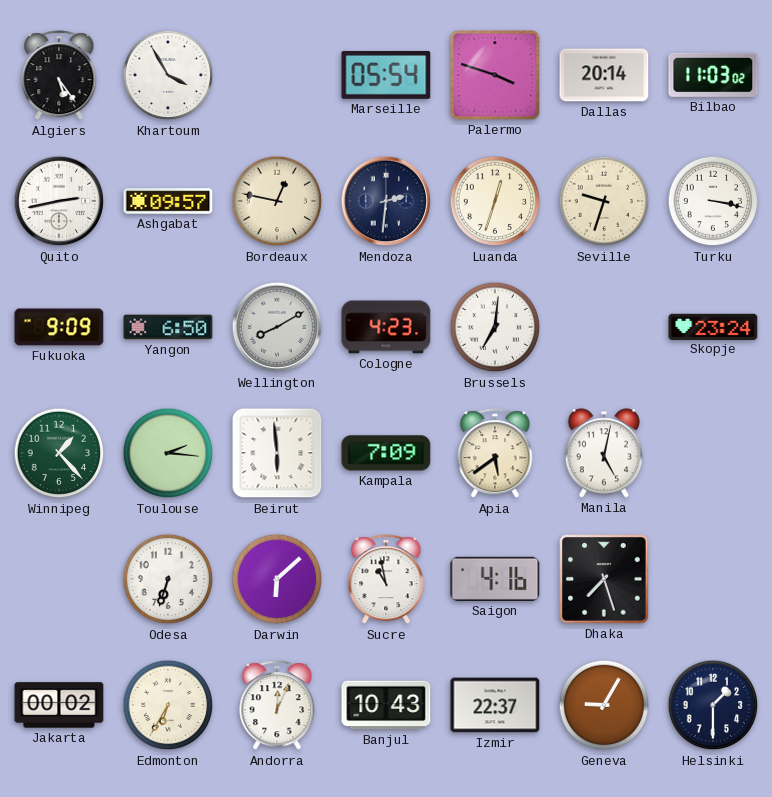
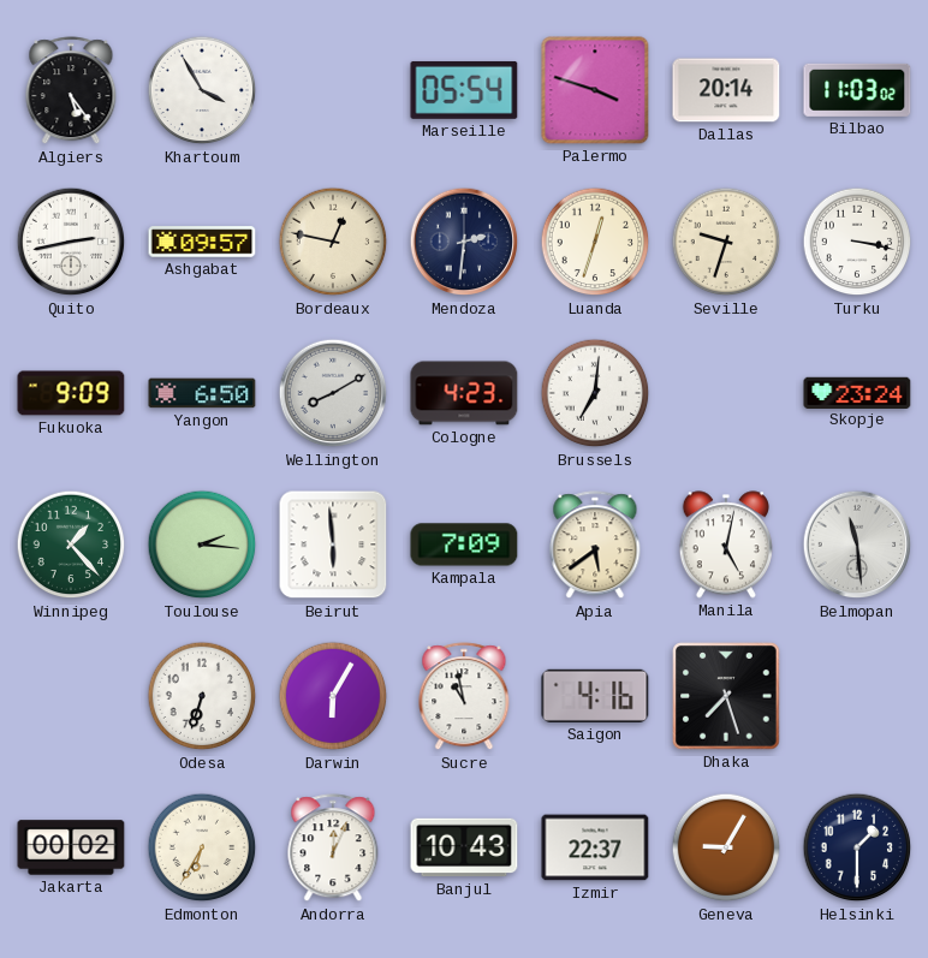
Belmopan: none -> 11:29 (857, 545)
Darwin: 6:08 -> 6:05 (333, 696)
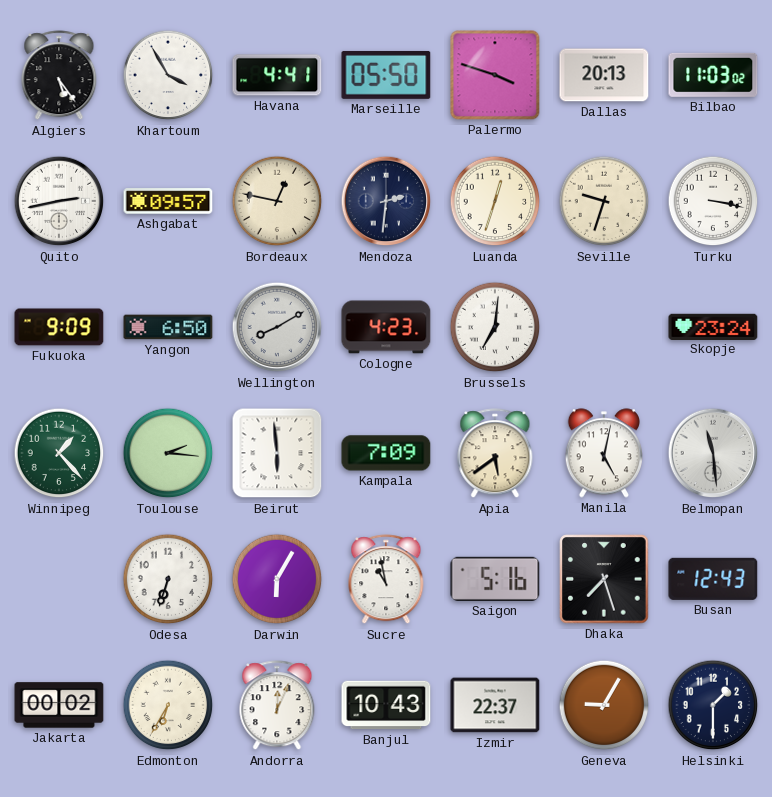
Havana: none -> 4:41 (277, 75)
Marseille: 05:54 -> 05:50 (386, 75)
Dallas: 20:14 -> 20:13 (604, 75)
Saigon: 4:16 -> 5:16 (495, 579)
Busan: none -> 12:43 (713, 579)
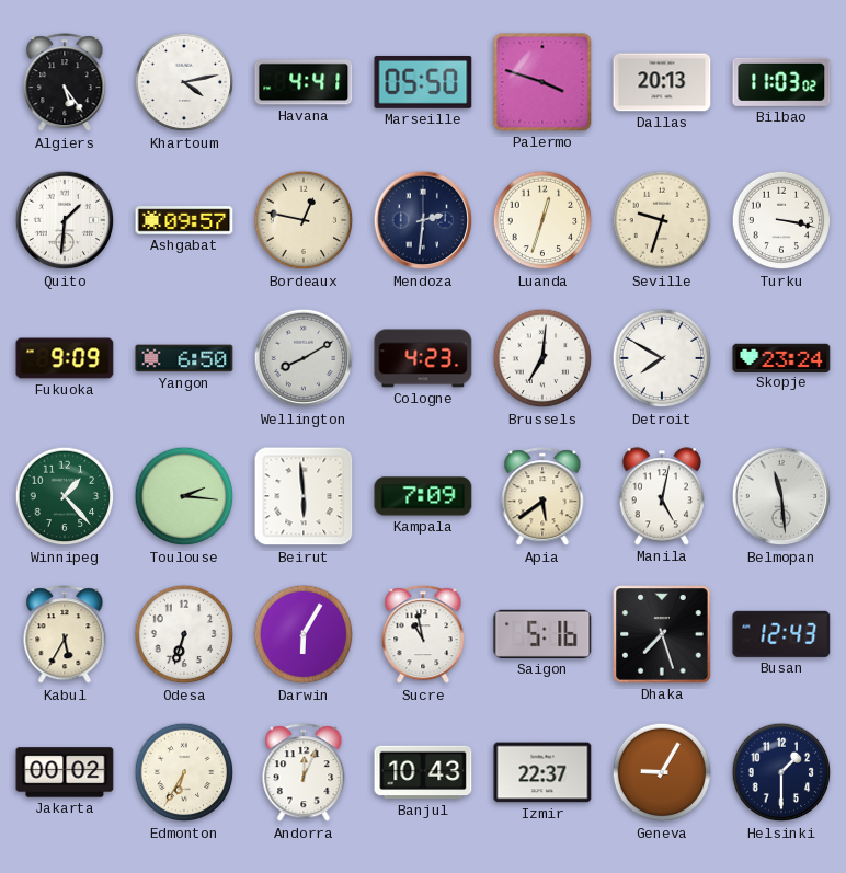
Khartoum: 3:55 -> 4:13 (184, 82)
Quito: 2:43 -> 1:31 (65, 220)
Detroit: none -> 7:50 (662, 358)
Kabul: none -> 5:35 (65, 635)
